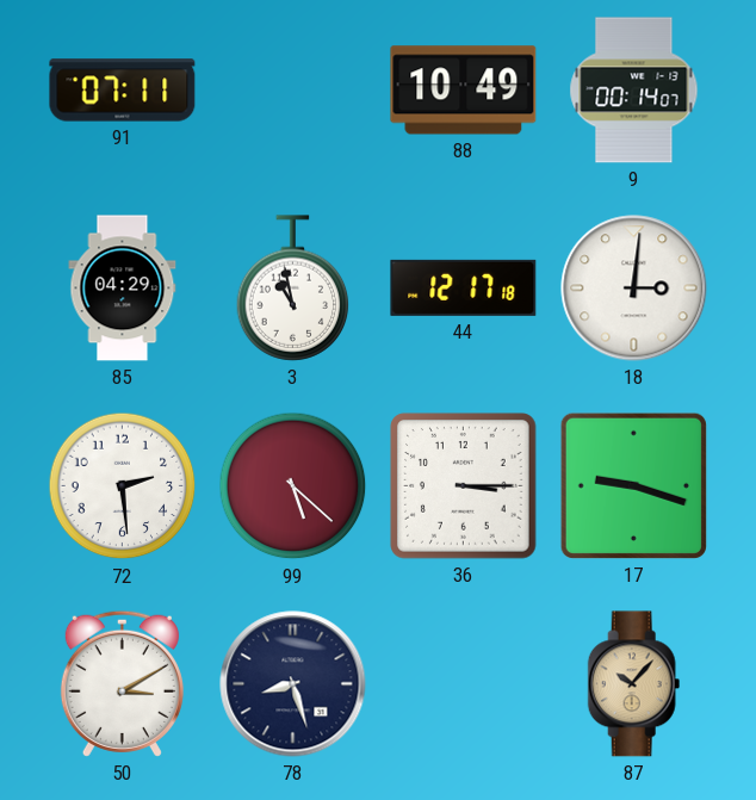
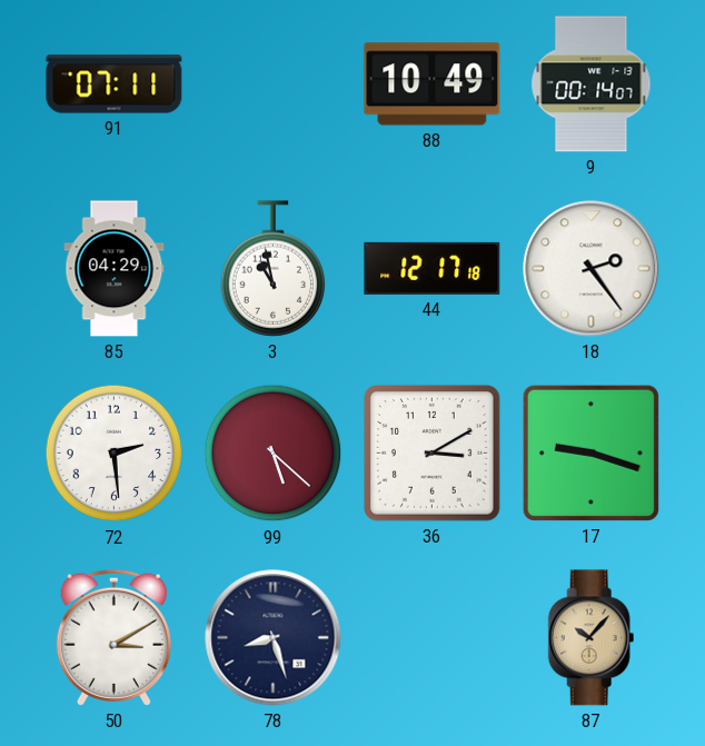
18: 3:01 -> 2:24 (592, 269)
36: 3:15 -> 3:10 (433, 454)
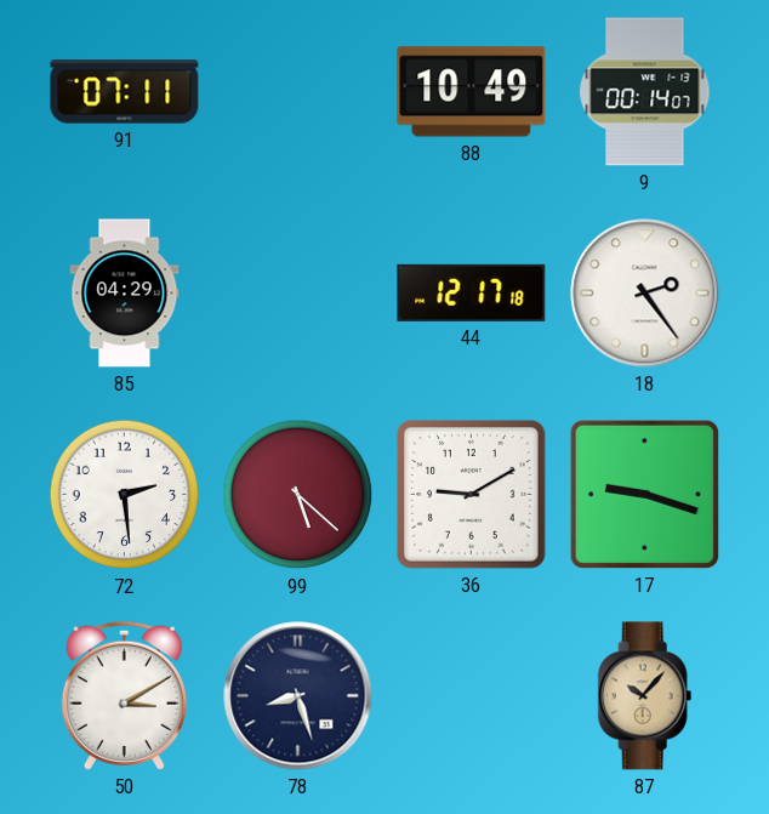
3: 10:58 -> none (274, 269)
36: 3:10 -> 9:10 (472, 495)
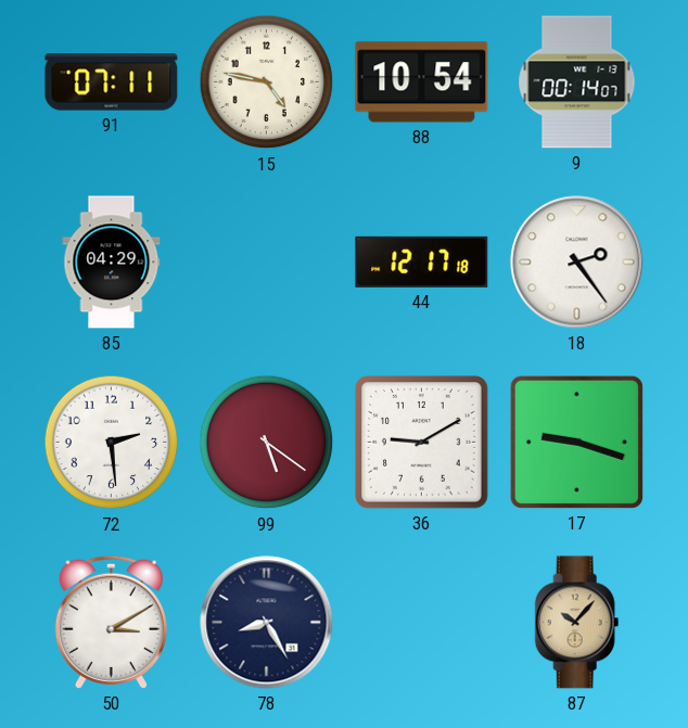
15: none -> 4:47 (267, 82)
88: 10:49 -> 10:54 (422, 82)
99: 5:22 -> 5:21 (267, 443)
78: 8:27 -> 8:25 (267, 623)
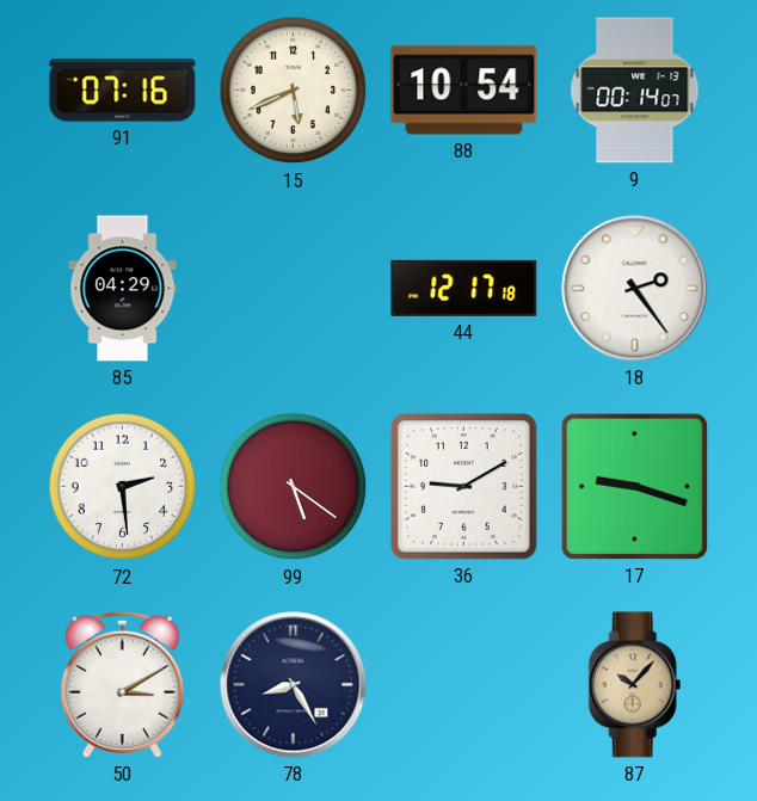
91: 07:11 -> 07:16 (123, 91)
15: 4:47 -> 5:41 (294, 91)
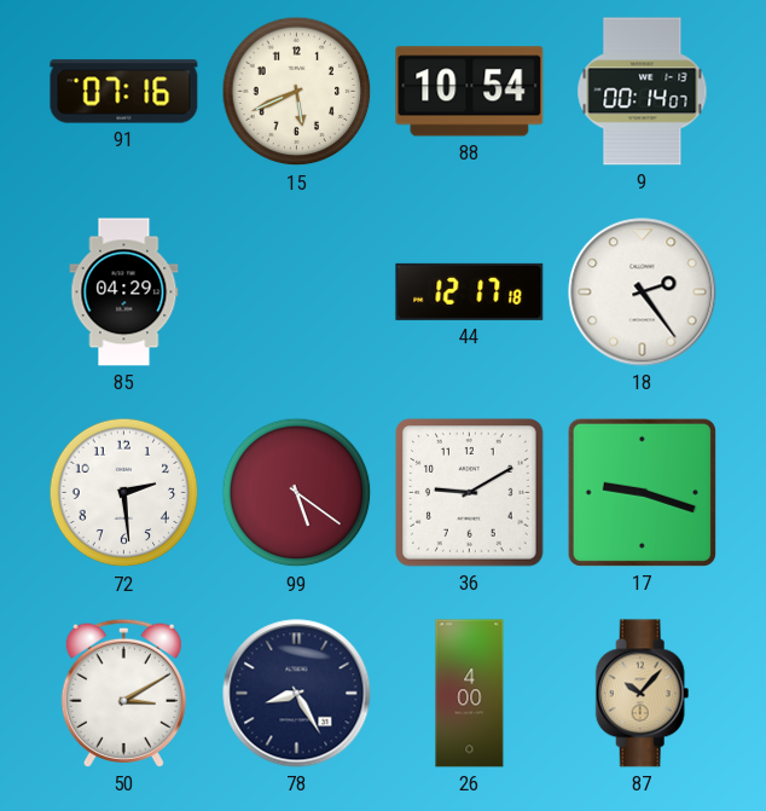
26: none -> 4:00 (470, 694)
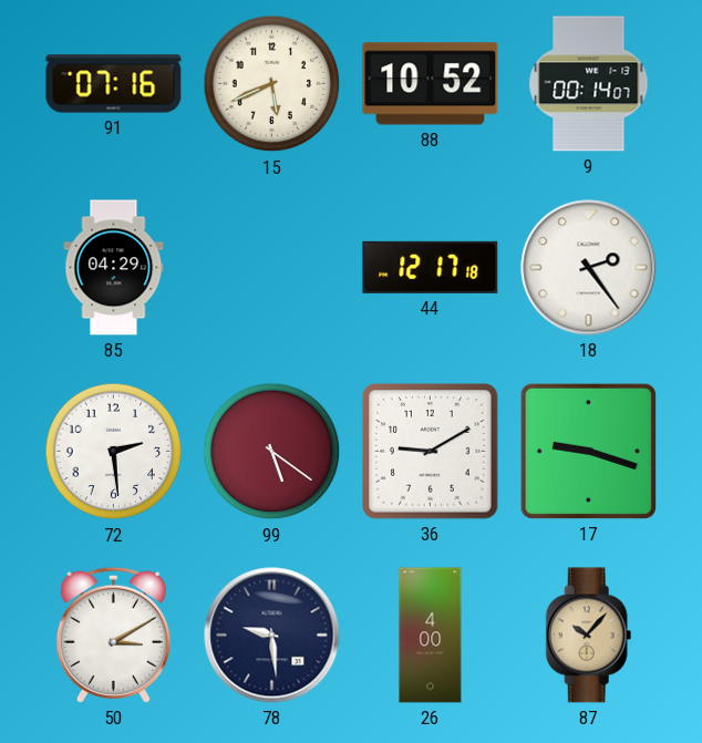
88: 10:54 -> 10:52 (431, 84)
78: 8:25 -> 9:29 (272, 636)
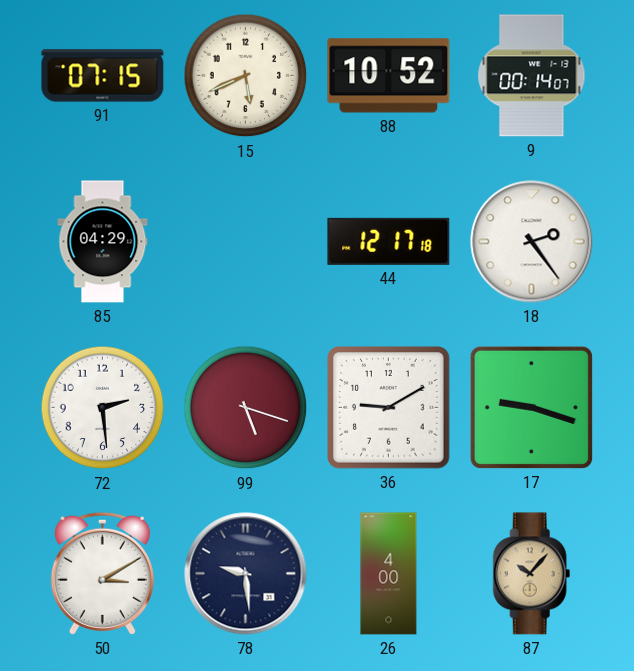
91: 07:16 -> 07:15 (103, 76)
99: 5:21 -> 5:18 (246, 408)
